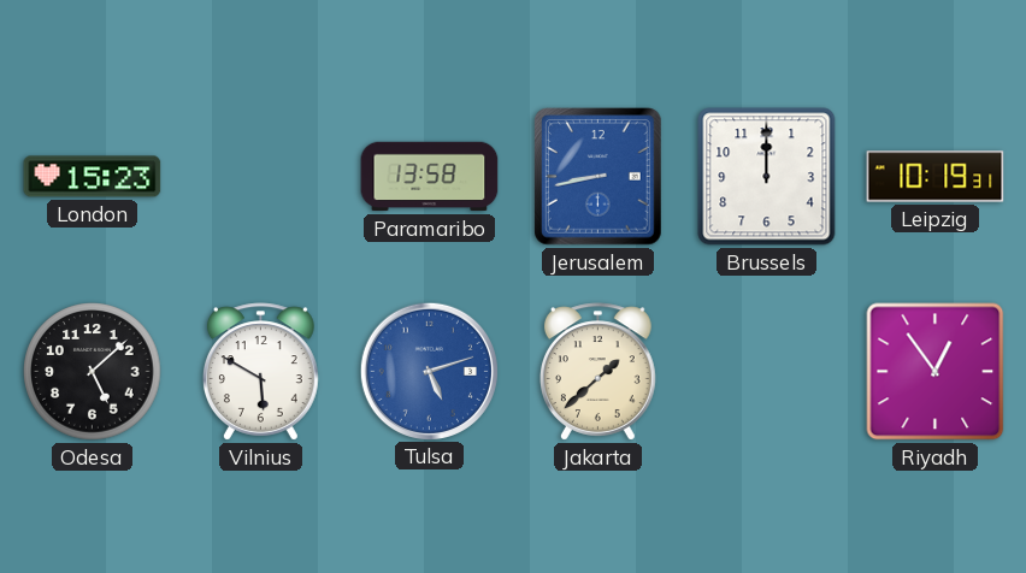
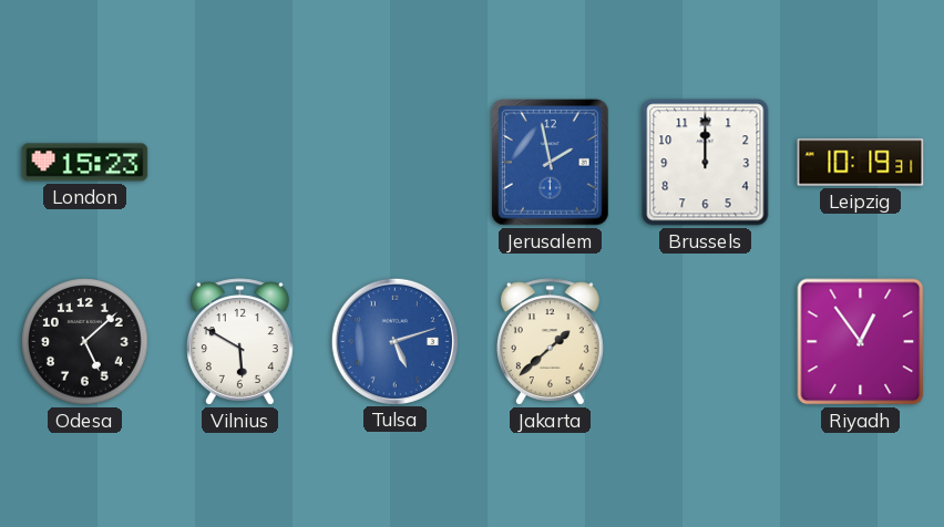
Paramaribo: 13:58 -> none (430, 177)
Jerusalem: 8:43 -> 1:58 (551, 163)
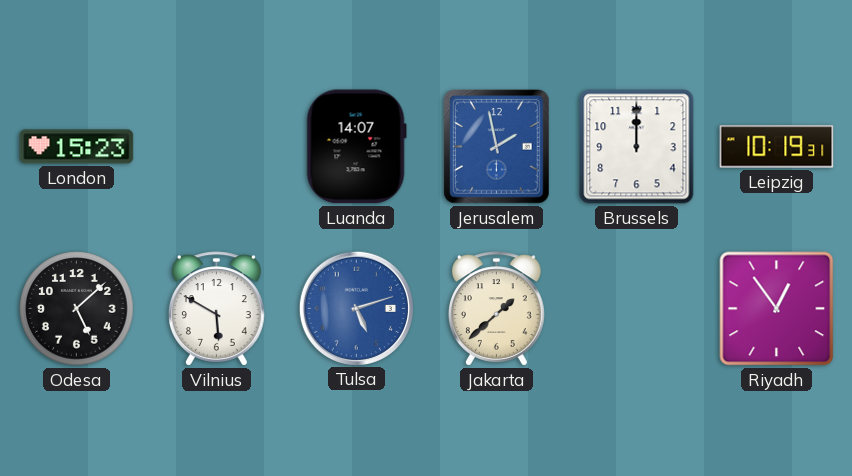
Luanda: none -> 14:07 (356, 147)
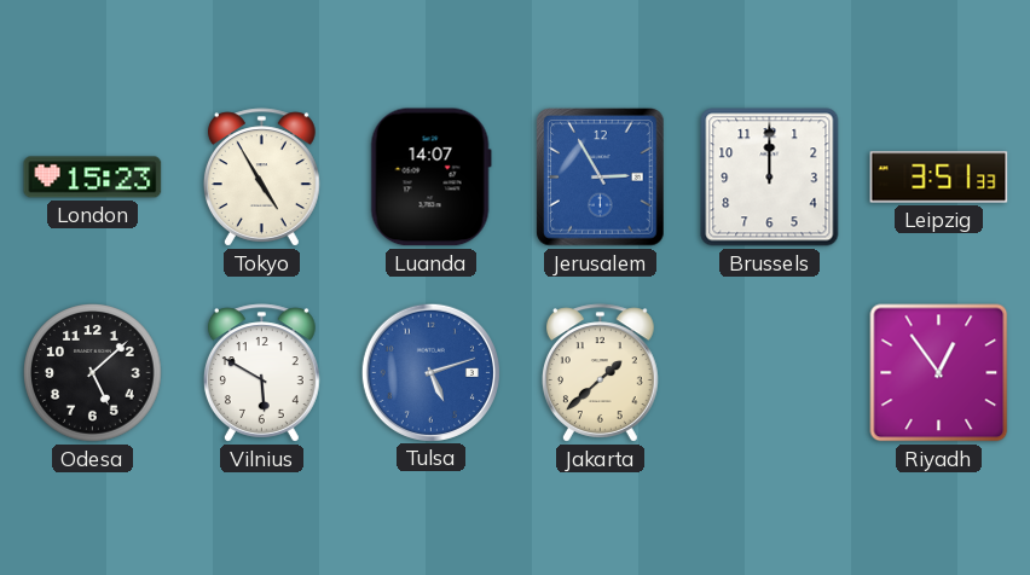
Tokyo: none -> 4:55 (261, 178)
Jerusalem: 1:58 -> 2:55 (601, 178)
Leipzig: 10:19 -> 3:51 (939, 178)
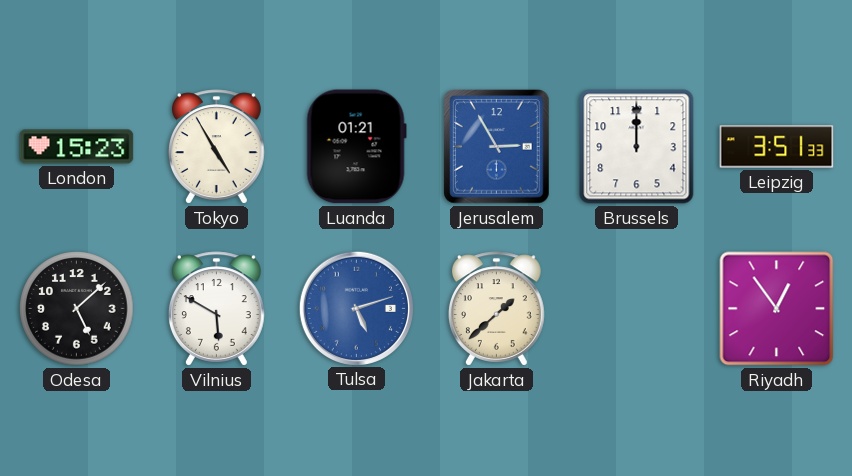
Luanda: 14:07 -> 01:21 (356, 147)
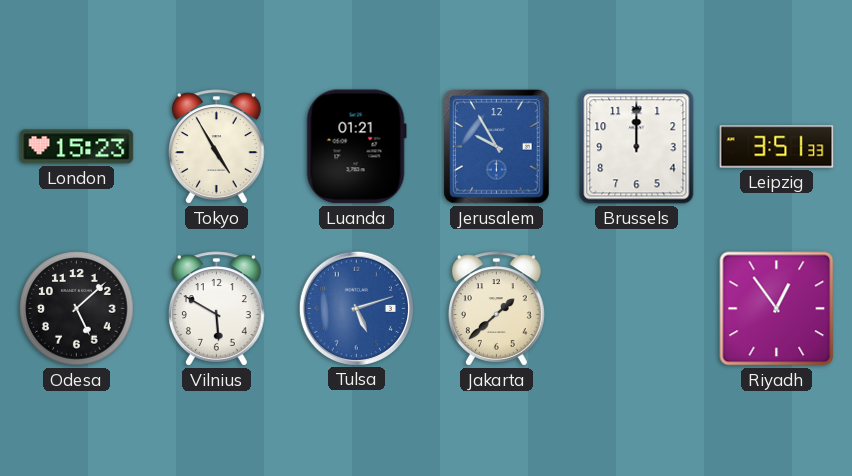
Jerusalem: 2:55 -> 9:55 (497, 147)
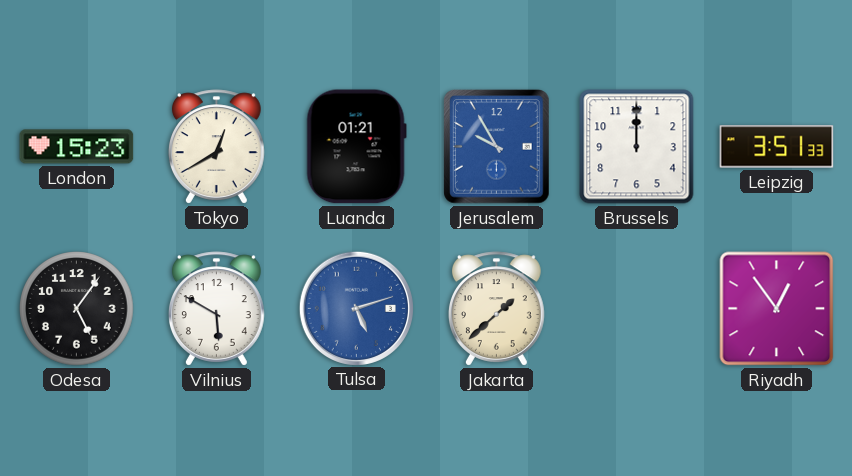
Tokyo: 4:55 -> 12:40 (216, 147)
Odesa: 5:08 -> 5:06 (77, 309)
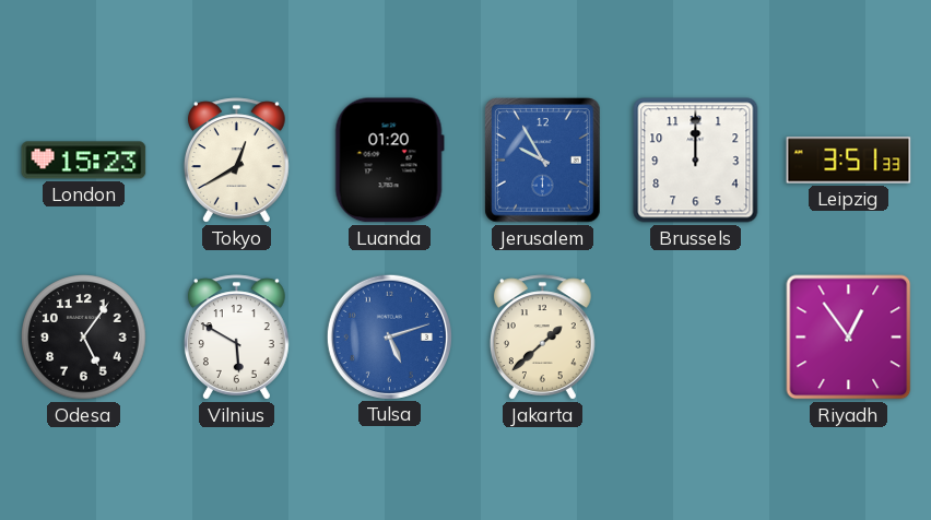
Luanda: 01:21 -> 01:20 (389, 161)
